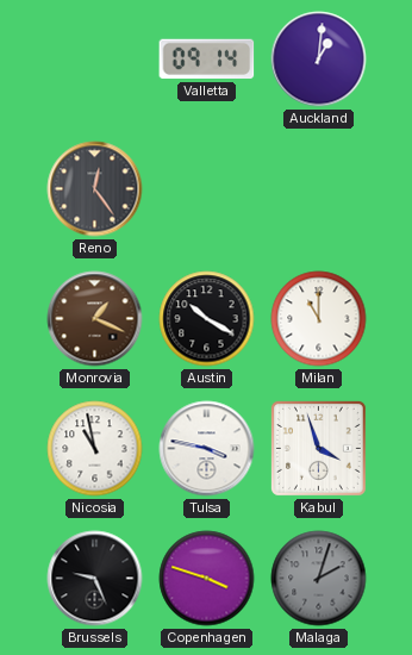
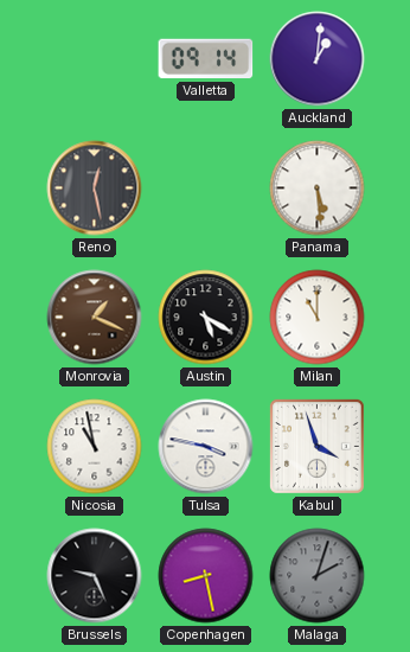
Reno: 12:24 -> 12:28 (95, 188)
Panama: none -> 5:29 (318, 188)
Austin: 10:20 -> 5:20 (206, 318)
Copenhagen: 3:48 -> 8:28 (206, 576)
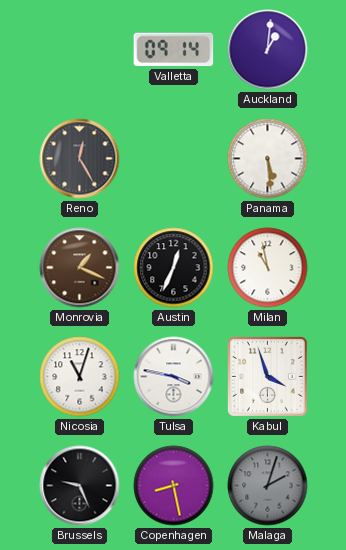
Reno: 12:28 -> 12:25 (80, 159)
Austin: 5:20 -> 12:34 (174, 268)
Milan: 11:00 -> 10:58 (268, 268)
Nicosia: 10:58 -> 11:03 (80, 377)
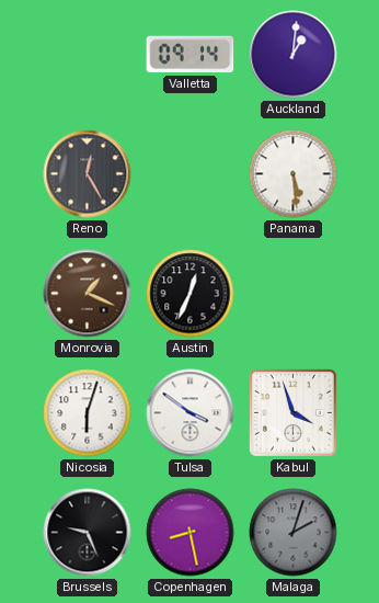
Milan: 10:58 -> none (268, 268)
Nicosia: 11:03 -> 6:03 (88, 413)
Tulsa: 3:47 -> 3:51 (191, 413)
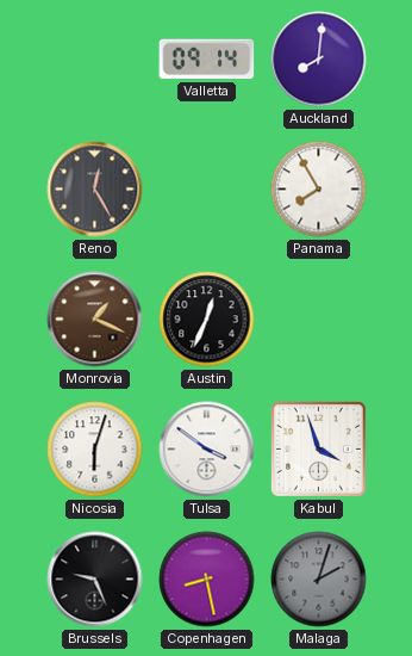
Auckland: 1:01 -> 8:01 (319, 60)
Panama: 5:29 -> 7:55 (319, 190)
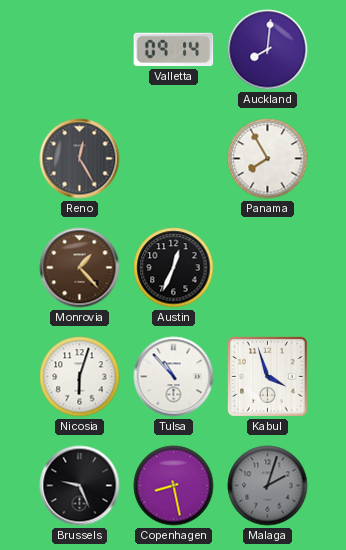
Monrovia: 1:19 -> 1:23 (80, 268)
Tulsa: 3:51 -> 10:53 (174, 377)
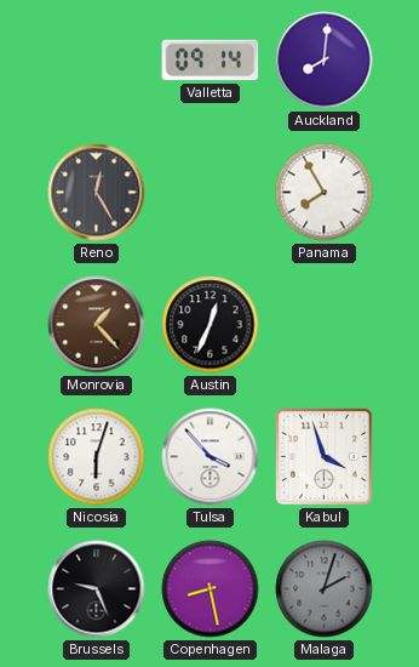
Tulsa: 10:53 -> 3:53 (211, 457)
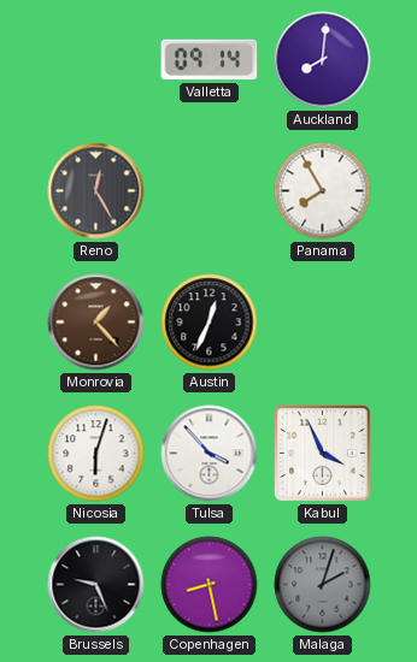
Kabul: 3:57 -> 3:56 (322, 453)
